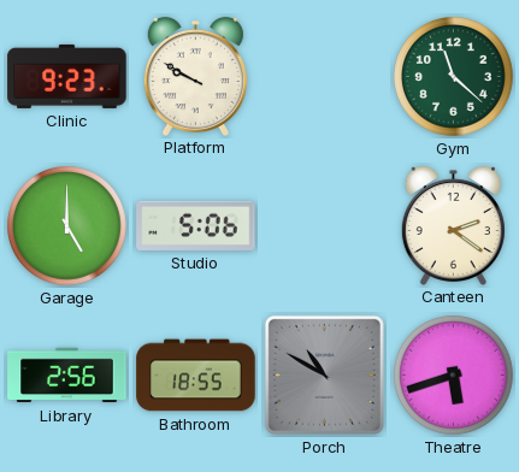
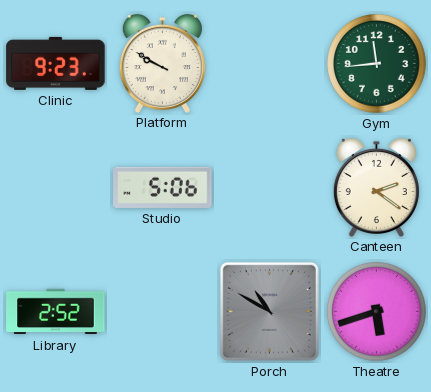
Gym: 11:22 -> 11:44 (377, 64)
Garage: 5:00 -> none (67, 226)
Library: 2:56 -> 2:52 (56, 312)
Bathroom: 18:55 -> none (196, 376)
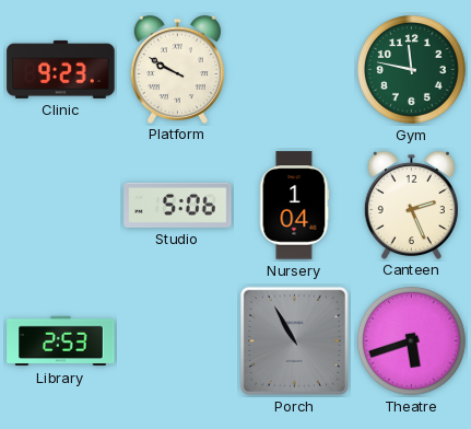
Gym: 11:44 -> 11:47 (412, 70)
Nursery: none -> 1:04 (294, 206)
Canteen: 2:21 -> 2:26 (411, 205)
Library: 2:52 -> 2:53 (61, 341)
Porch: 10:50 -> 10:55 (294, 340)
